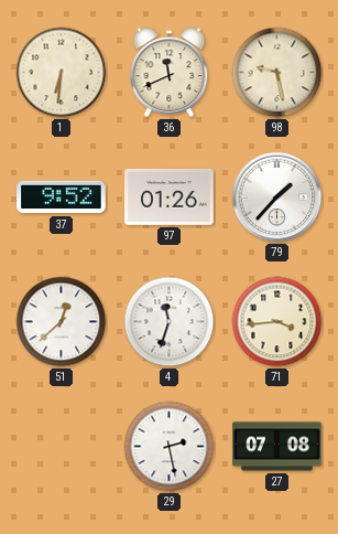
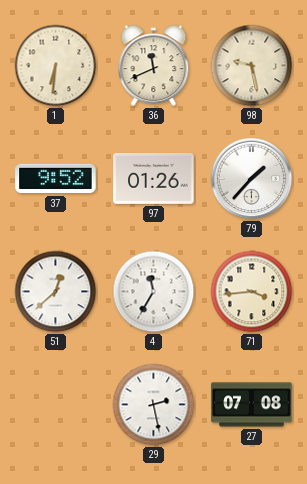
4: 11:33 -> 11:35 (154, 292)
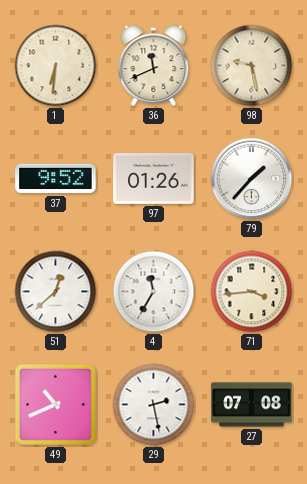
49: none -> 10:41 (55, 404)
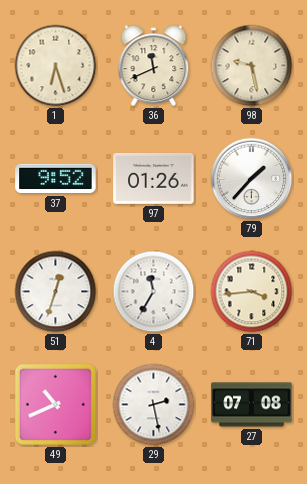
1: 6:31 -> 6:27 (56, 66)
51: 12:38 -> 12:33 (56, 292)
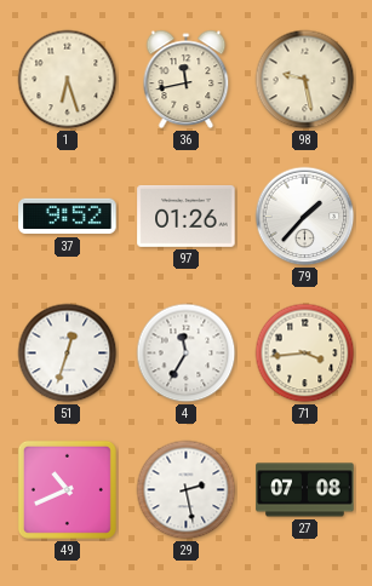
36: 11:41 -> 11:43 (187, 79)
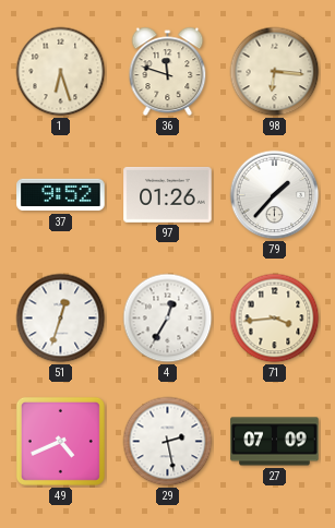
36: 11:43 -> 11:48 (168, 71)
98: 9:28 -> 6:16 (275, 72)
4: 11:35 -> 12:35 (168, 319)
49: 10:41 -> 4:41 (60, 441)
27: 07:08 -> 07:09 (275, 442)
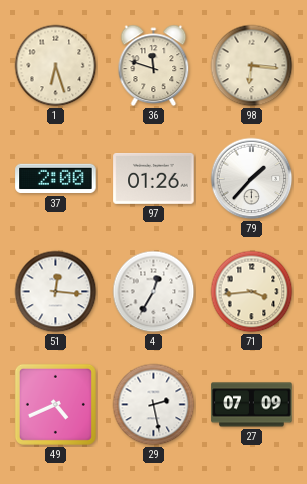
37: 9:52 -> 2:00 (56, 179)
51: 12:33 -> 12:16 (56, 292)
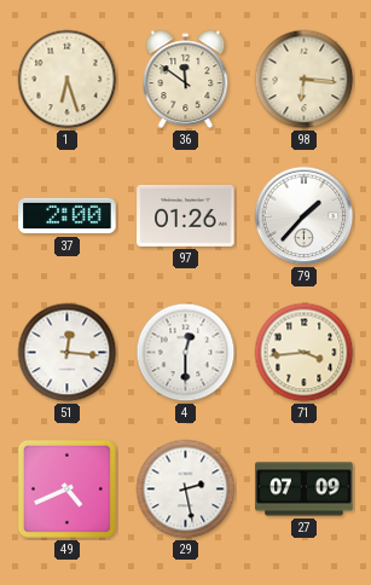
36: 11:48 -> 11:51 (186, 79)
4: 12:35 -> 12:30 (186, 353)
